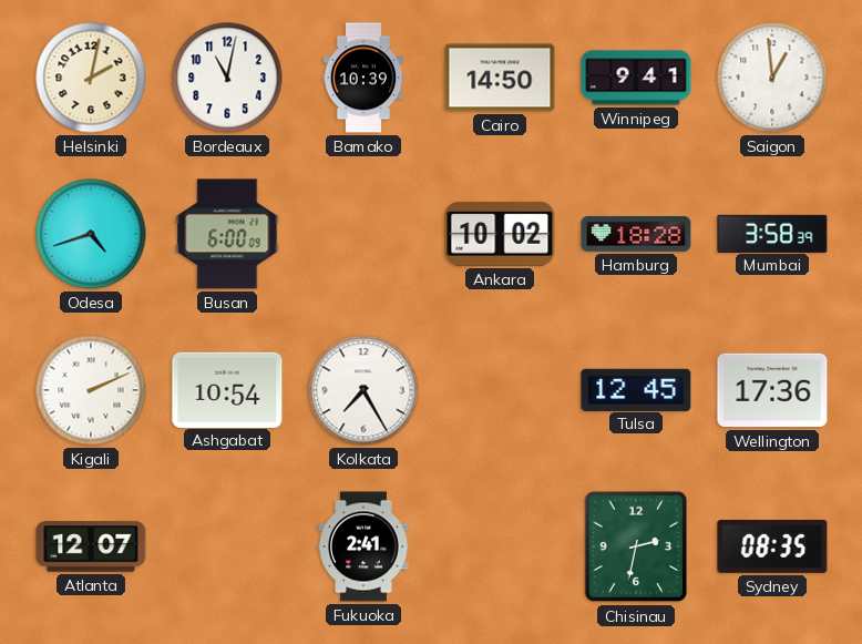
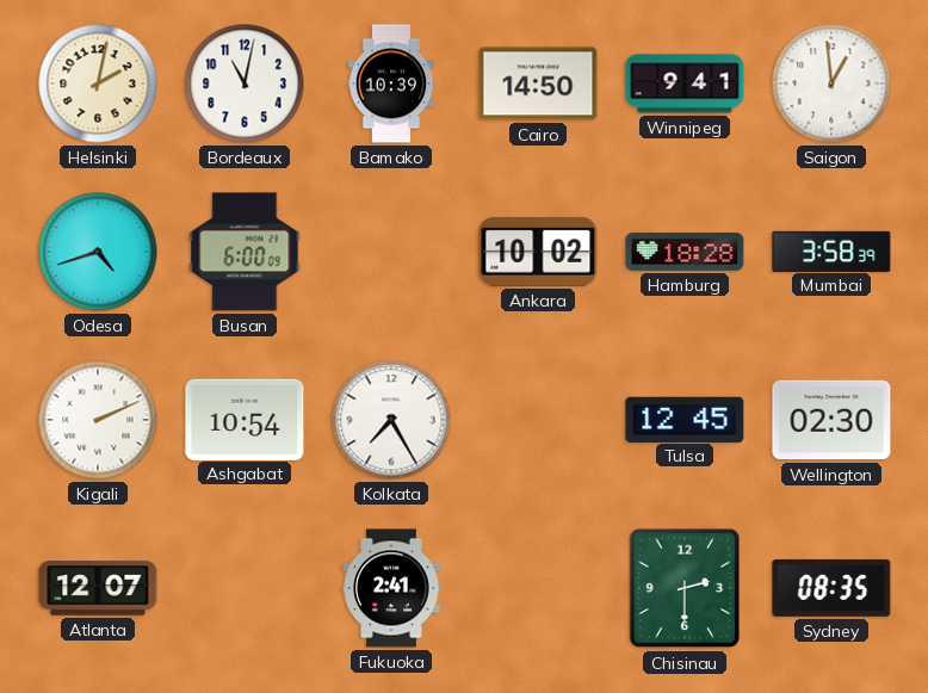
Wellington: 17:36 -> 02:30 (831, 420)
Chisinau: 2:32 -> 2:30 (685, 588)
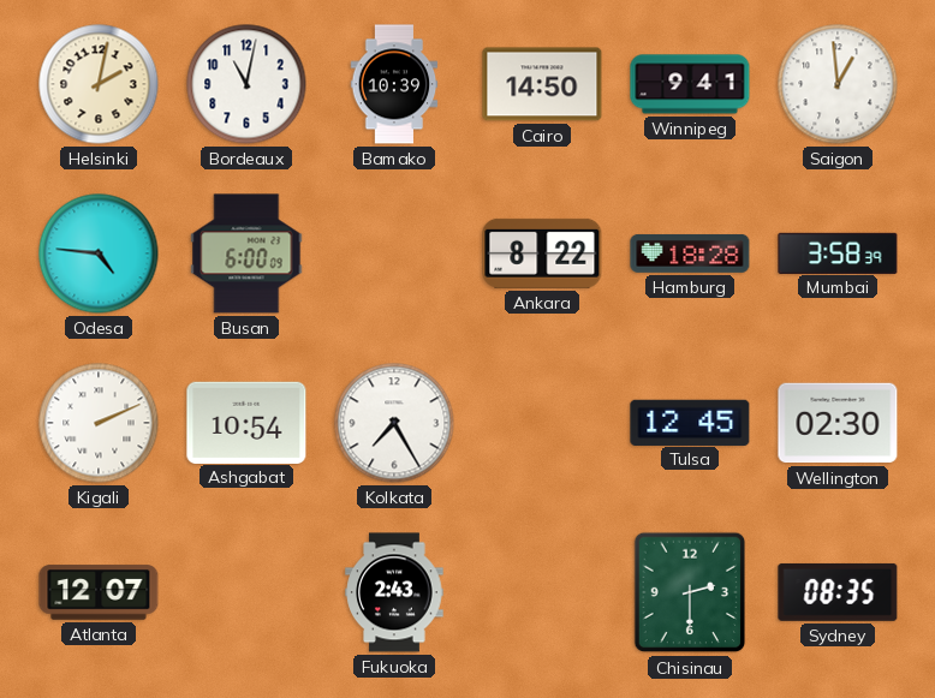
Odesa: 4:42 -> 4:46 (99, 253)
Ankara: 10:02 -> 8:22 (542, 253)
Fukuoka: 2:41 -> 2:43 (394, 592)
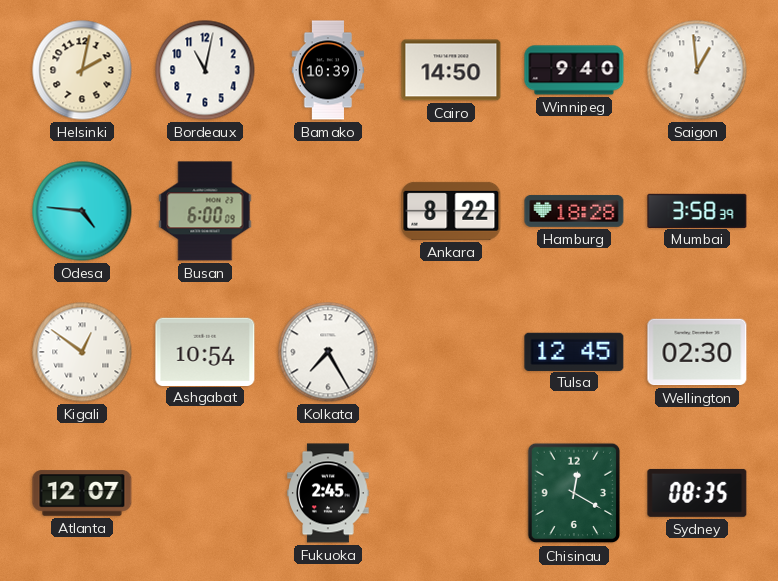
Winnipeg: 9:41 -> 9:40 (574, 70)
Kigali: 2:11 -> 12:51 (82, 352)
Fukuoka: 2:43 -> 2:45 (328, 493)
Chisinau: 2:30 -> 12:20 (574, 493)
